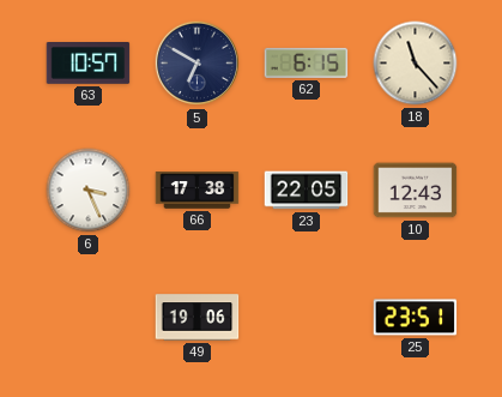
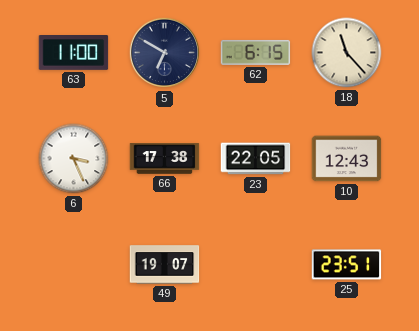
63: 10:57 -> 11:00 (74, 53)
49: 19:06 -> 19:07 (165, 265)
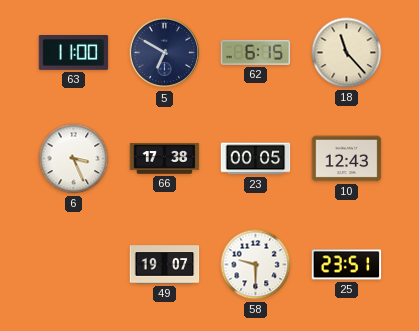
23: 22:05 -> 00:05 (256, 159)
58: none -> 9:30 (256, 265)
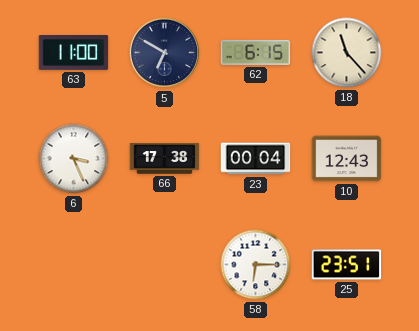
23: 00:05 -> 00:04 (256, 159)
49: 19:07 -> none (165, 265)
58: 9:30 -> 6:15 (256, 265)
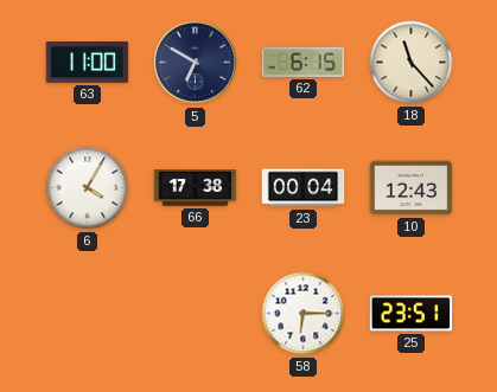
6: 3:26 -> 4:05 (88, 188)
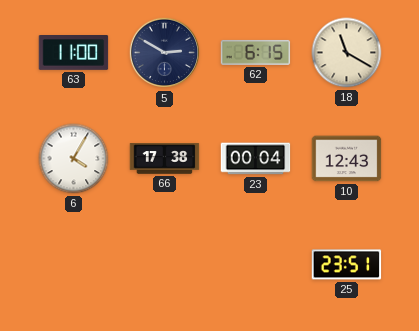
5: 6:50 -> 2:50 (165, 53)
18: 11:23 -> 11:20 (347, 53)
58: 6:15 -> none (304, 314)
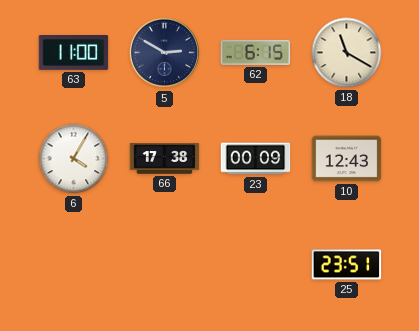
23: 00:04 -> 00:09 (256, 159)
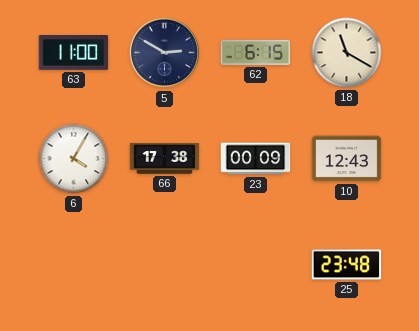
25: 23:51 -> 23:48 (347, 265)
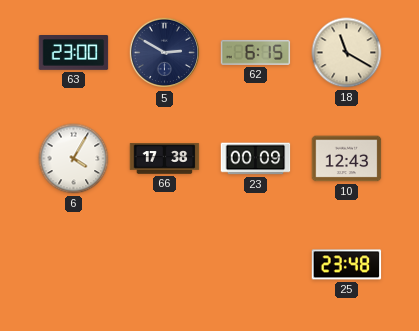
63: 11:00 -> 23:00 (74, 53)
